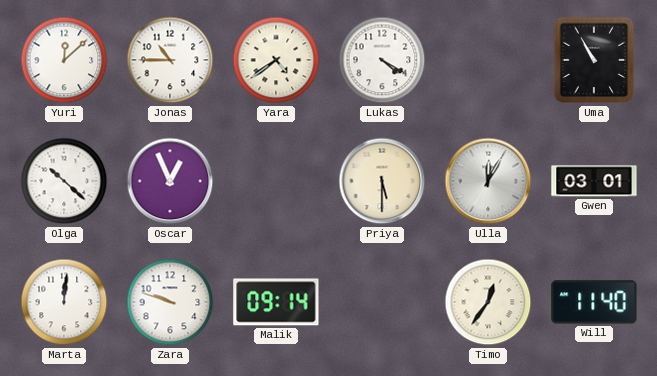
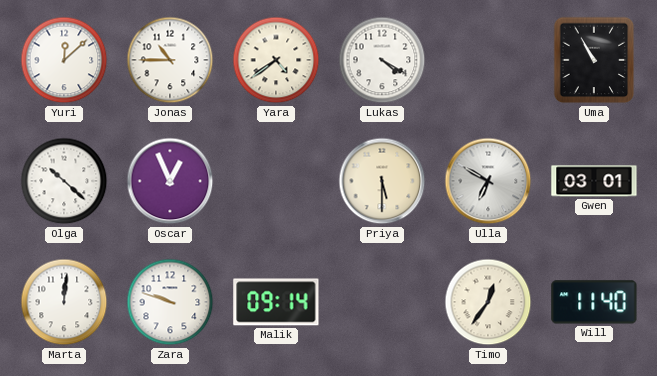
Ulla: 12:05 -> 6:50 (488, 181)
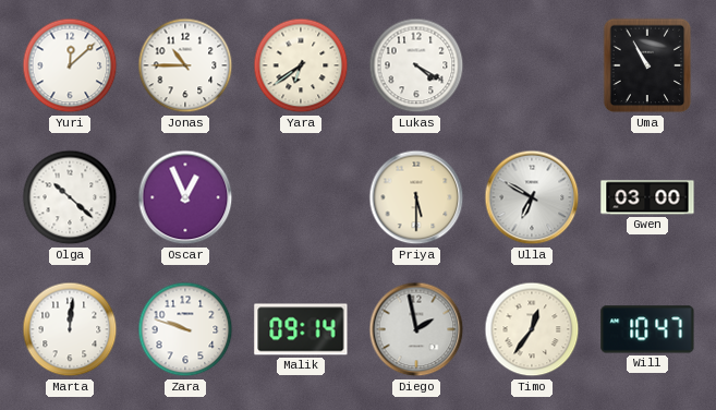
Yara: 4:39 -> 6:39 (301, 65)
Gwen: 03:01 -> 03:00 (647, 197)
Diego: none -> 1:58 (416, 329)
Will: 11:40 -> 10:47 (647, 329)
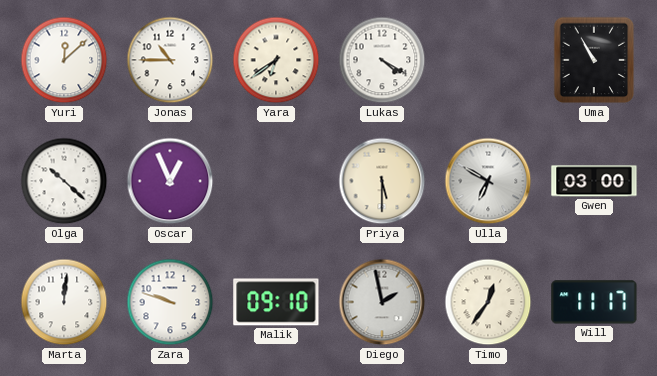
Malik: 09:14 -> 09:10 (276, 302)
Will: 10:47 -> 11:17 (594, 302)
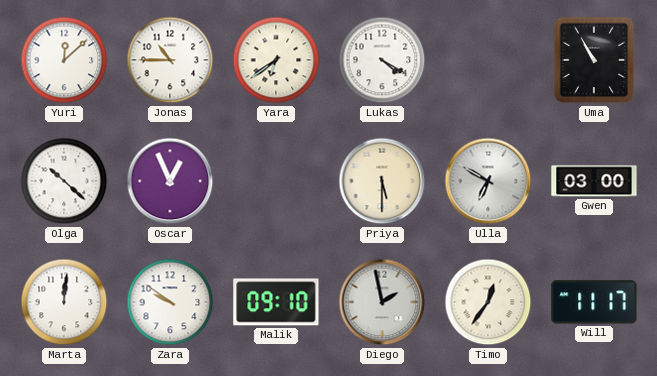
Zara: 9:48 -> 9:51 (170, 302)
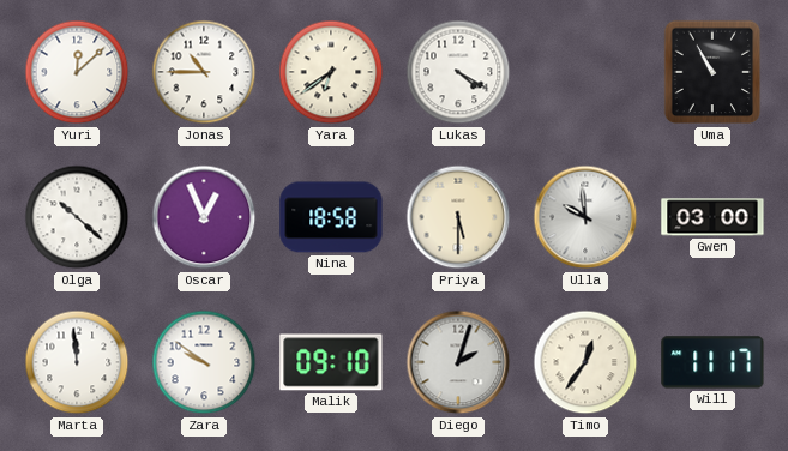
Nina: none -> 18:58 (331, 217)
Ulla: 6:50 -> 9:59 (585, 217)
Marta: 12:01 -> 11:59 (77, 362)
Diego: 1:58 -> 2:03 (458, 362)
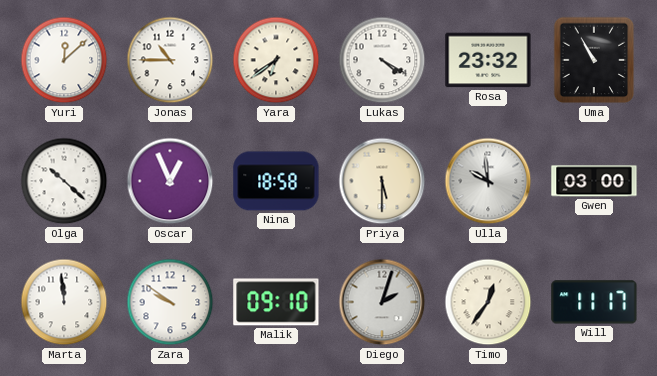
Rosa: none -> 23:32 (488, 60)
